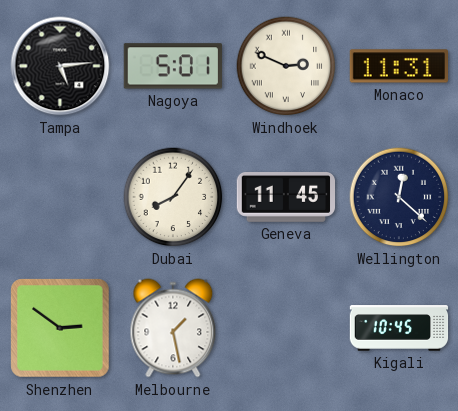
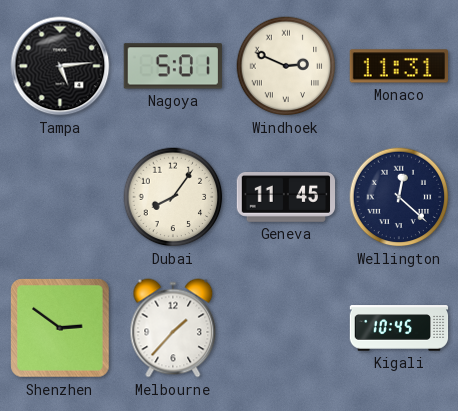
Melbourne: 1:28 -> 1:37 (173, 328)
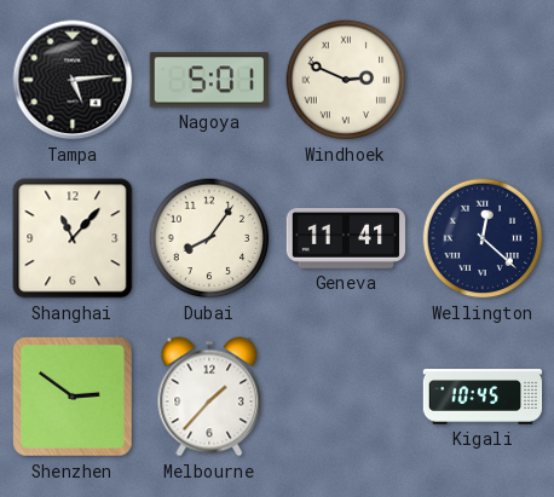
Monaco: 11:31 -> none (398, 66)
Shanghai: none -> 11:07 (73, 238)
Geneva: 11:45 -> 11:41 (346, 239)
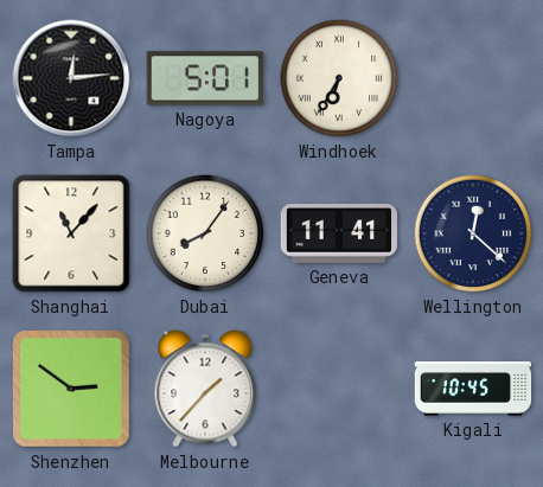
Tampa: 5:14 -> 12:14 (71, 78)
Windhoek: 2:49 -> 6:35 (339, 78)
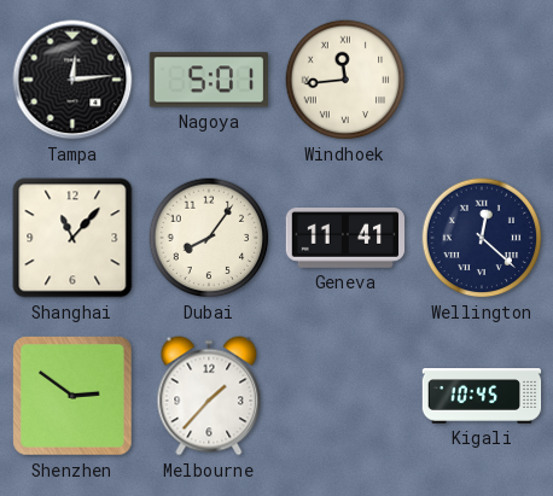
Windhoek: 6:35 -> 11:44 (345, 80)
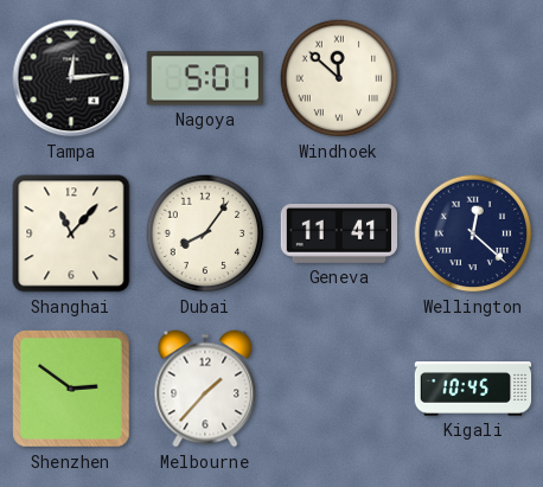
Windhoek: 11:44 -> 11:52 (339, 78)
